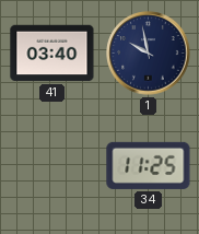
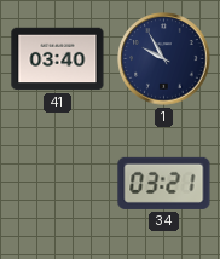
1: 9:58 -> 9:55 (164, 59)
34: 11:25 -> 03:21 (164, 183)
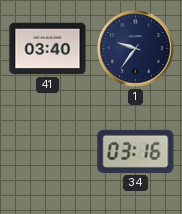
1: 9:55 -> 9:36 (136, 49)
34: 03:21 -> 03:16 (136, 151)
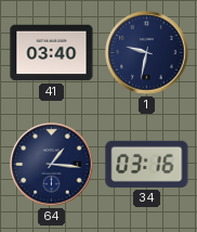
1: 9:36 -> 9:32 (147, 53)
64: none -> 1:16 (52, 165)
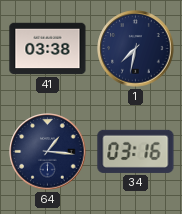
41: 03:40 -> 03:38 (48, 49)
1: 9:32 -> 7:32 (136, 49)
